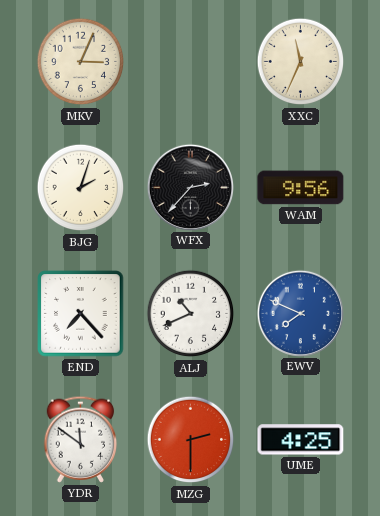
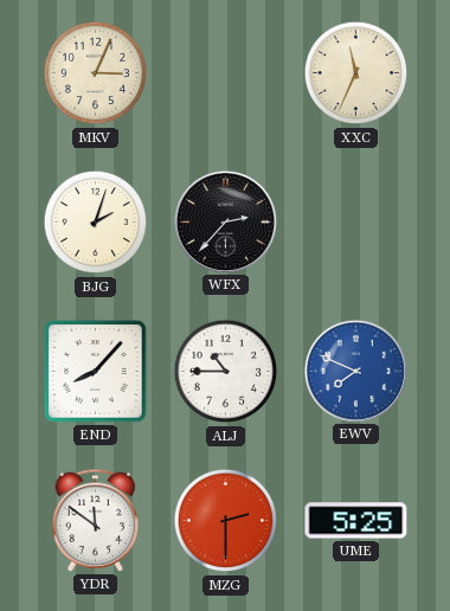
WAM: 9:56 -> none (301, 188)
END: 7:23 -> 8:07 (96, 372)
ALJ: 10:41 -> 10:45 (226, 372)
UME: 4:25 -> 5:25 (356, 521)
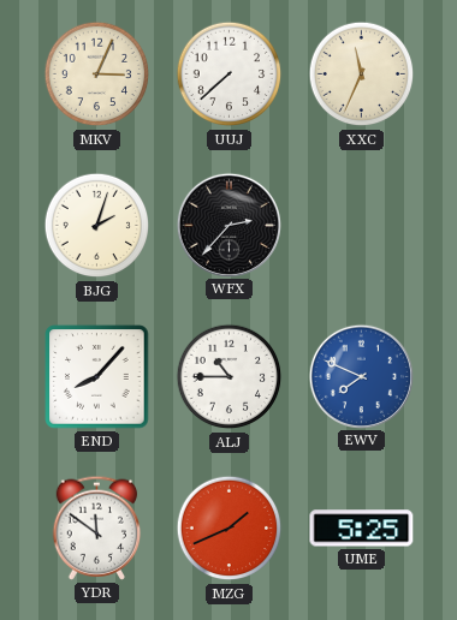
UUJ: none -> 7:38 (230, 74)
MZG: 2:30 -> 1:41 (230, 529)
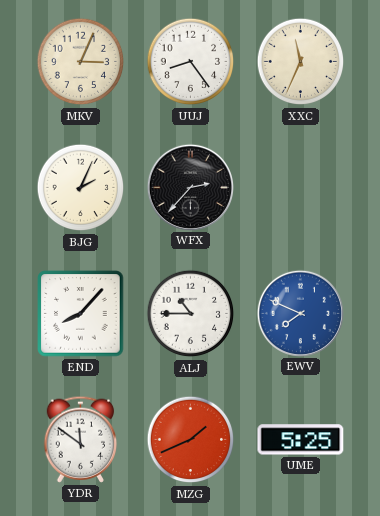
UUJ: 7:38 -> 8:24 (191, 62)
BJG: 2:03 -> 2:04 (81, 188)
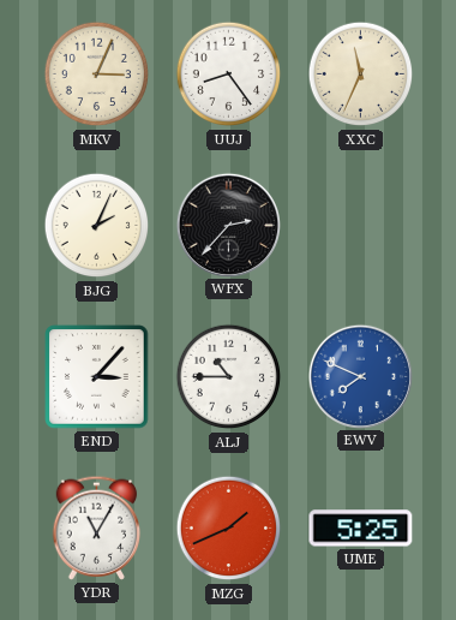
END: 8:07 -> 3:07 (97, 377)
YDR: 11:51 -> 11:05 (97, 527)
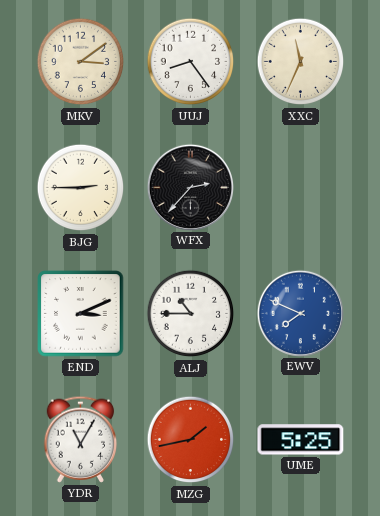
MKV: 3:04 -> 3:09 (81, 62)
BJG: 2:04 -> 2:45 (81, 188)
END: 3:07 -> 3:11 (81, 314)
MZG: 1:41 -> 1:43 (191, 440)
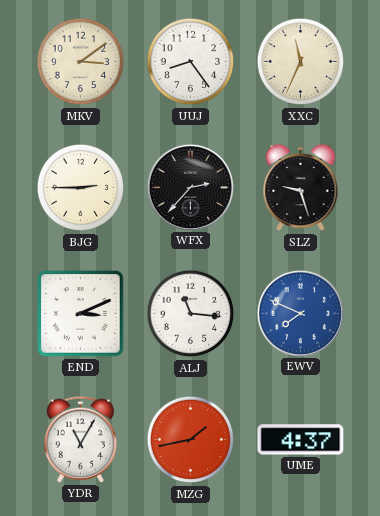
SLZ: none -> 9:27 (301, 188)
ALJ: 10:45 -> 11:16 (191, 314)
UME: 5:25 -> 4:37 (301, 440)
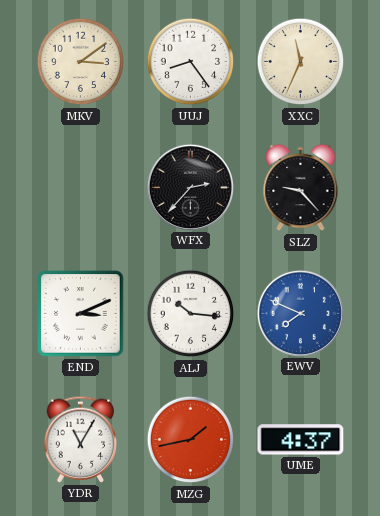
BJG: 2:45 -> none (81, 188)
SLZ: 9:27 -> 9:23 (301, 188)
ALJ: 11:16 -> 10:16 (191, 314)
